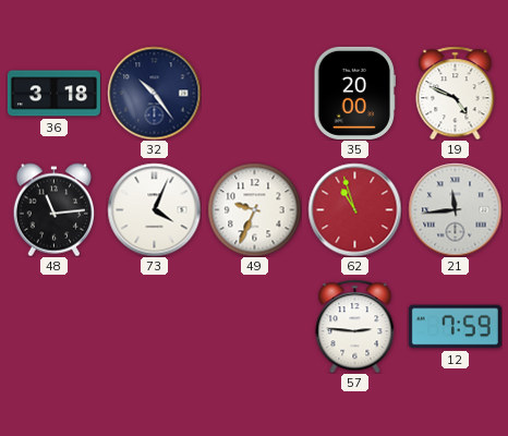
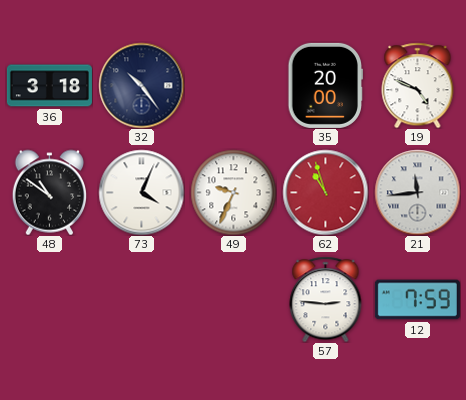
48: 11:14 -> 10:51 (50, 192)
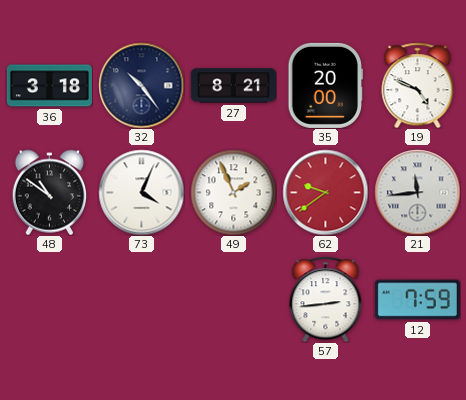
27: none -> 8:21 (233, 86)
49: 9:34 -> 1:56 (233, 192)
62: 10:57 -> 9:39 (325, 192)
57: 2:46 -> 2:44 (326, 299)
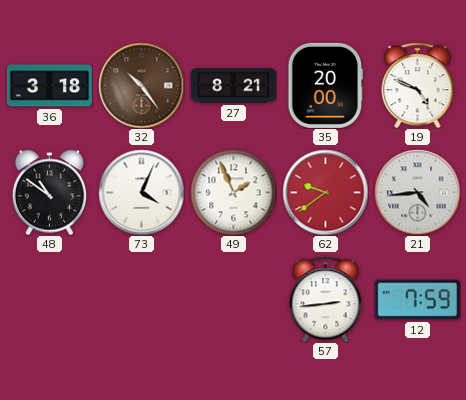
32 dial: navy -> brown (141, 85)
21: 11:44 -> 4:44 (417, 192)
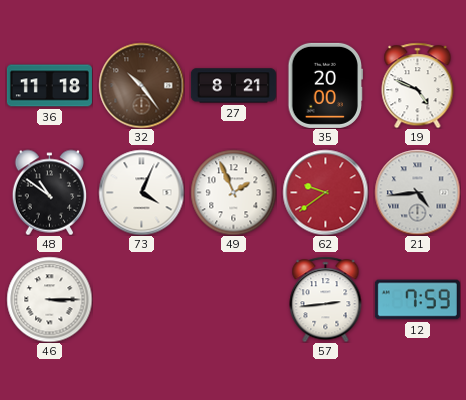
36: 3:18 -> 11:18 (49, 86)
46: none -> 3:15 (49, 299)
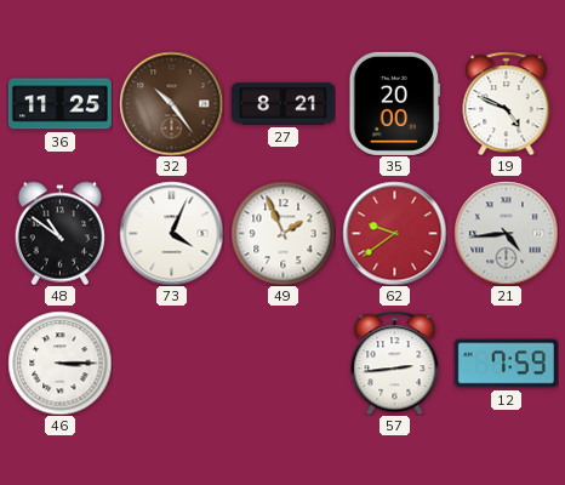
36: 11:18 -> 11:25 (59, 104)
